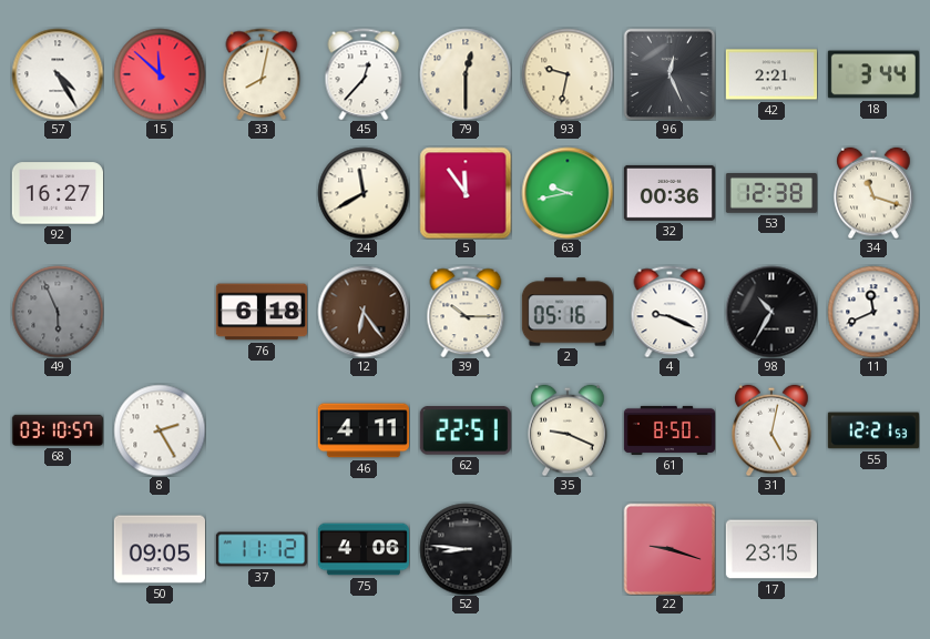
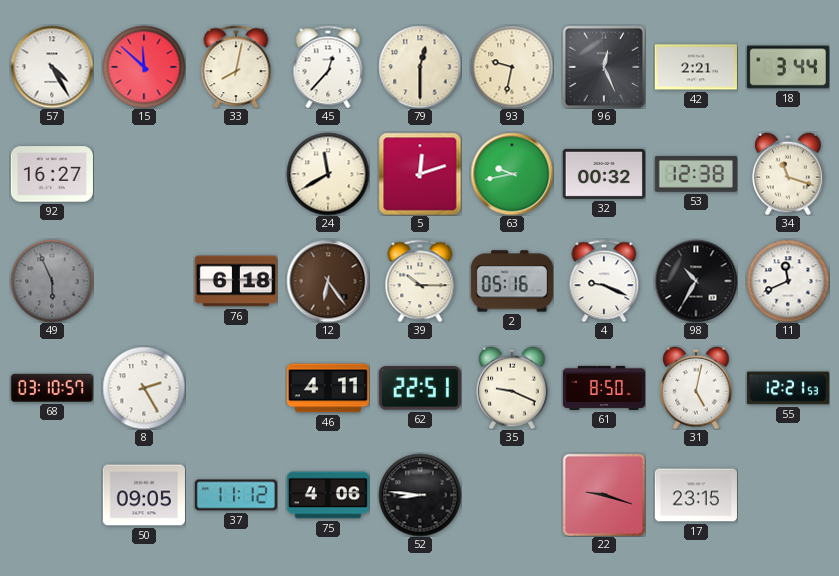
5: 11:54 -> 12:12 (420, 174)
32: 00:36 -> 00:32 (604, 174)
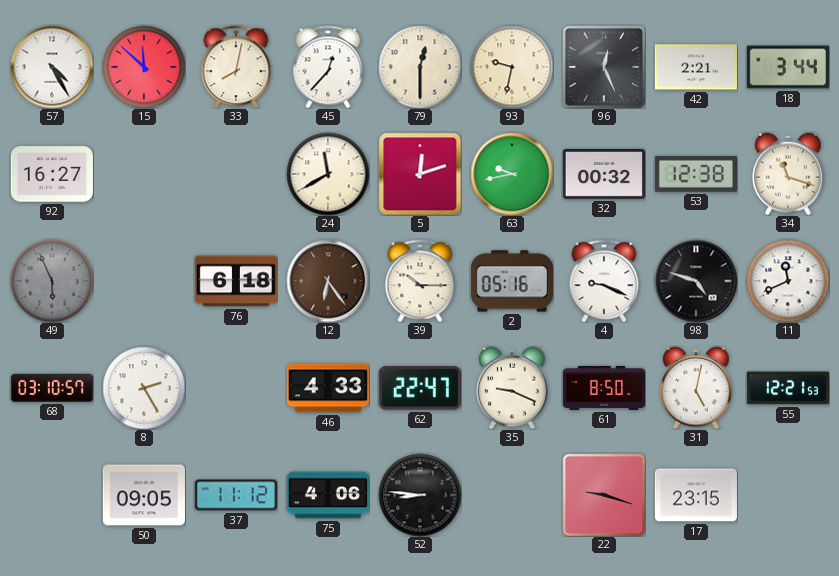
98: 10:35 -> 4:48 (696, 281)
46: 4:11 -> 4:33 (328, 388)
62: 22:51 -> 22:47 (420, 388)
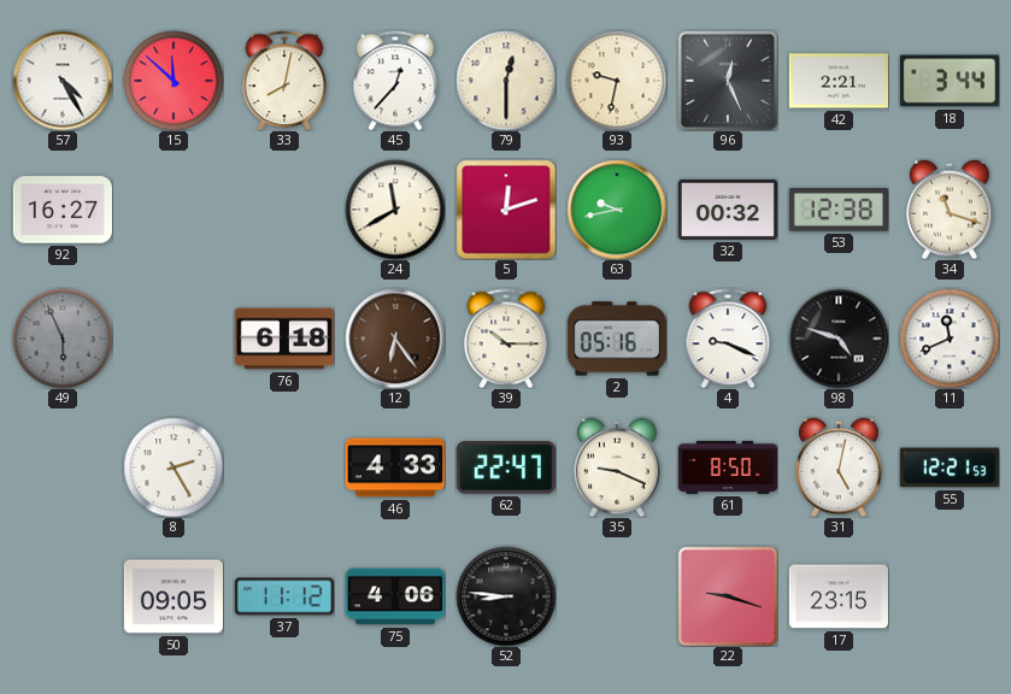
68: 03:10 -> none (52, 388)
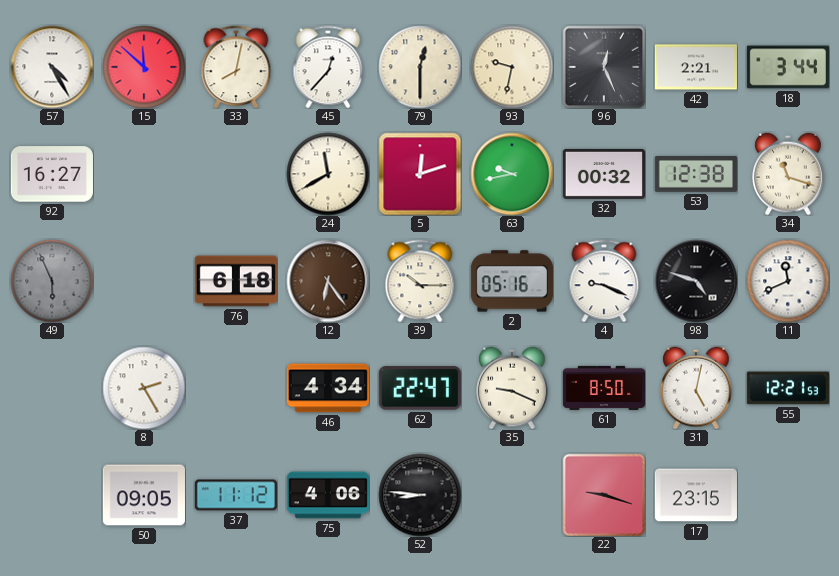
46: 4:33 -> 4:34 (328, 388)
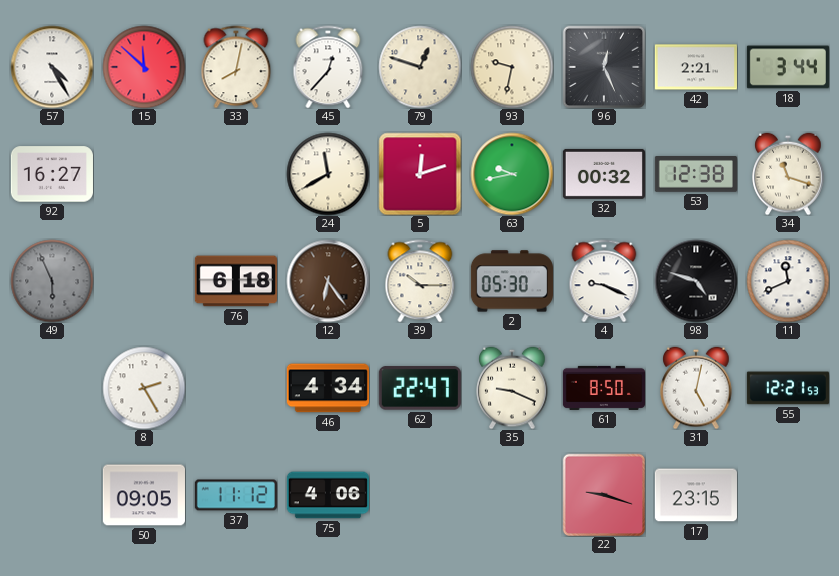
79: 12:30 -> 12:48 (420, 67)
2: 05:16 -> 05:30 (512, 281)
52: 8:46 -> none (420, 495)
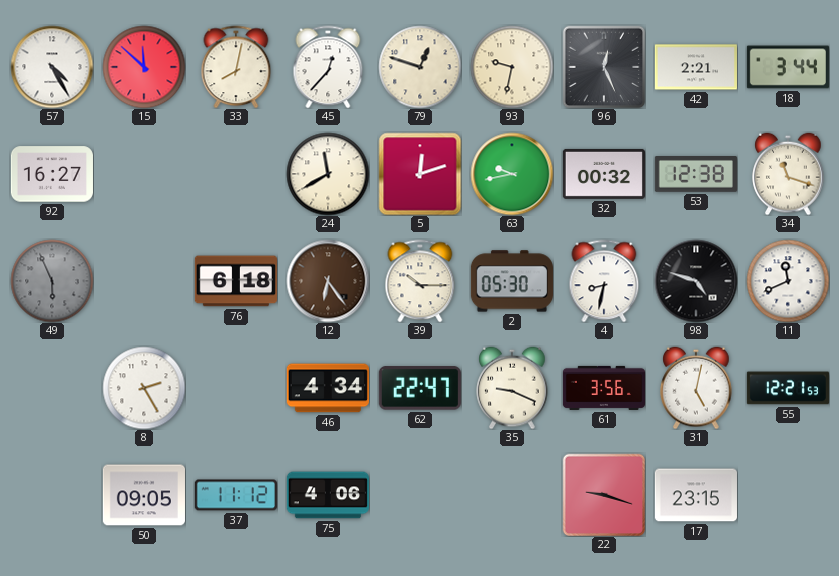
4: 9:19 -> 8:32 (604, 281)
61: 8:50 -> 3:56 (603, 388)
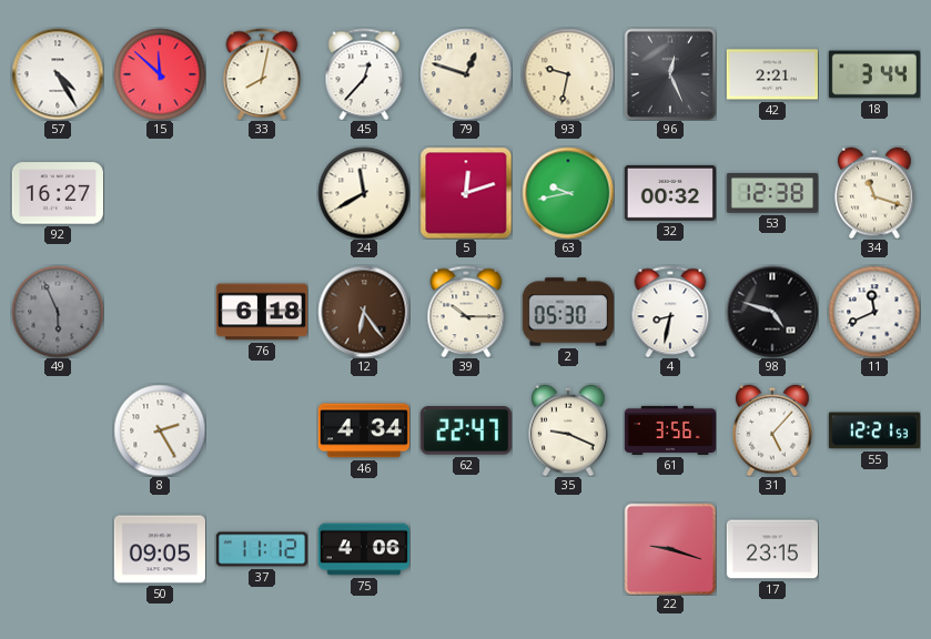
31: 5:02 -> 5:07 (772, 430)
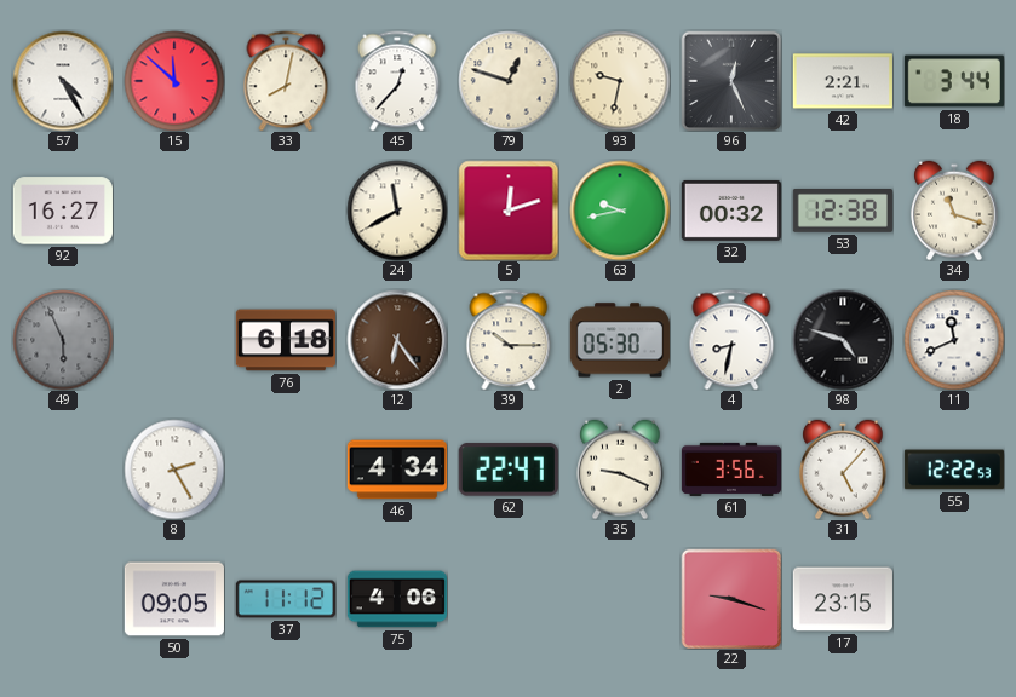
55: 12:21 -> 12:22 (954, 470)
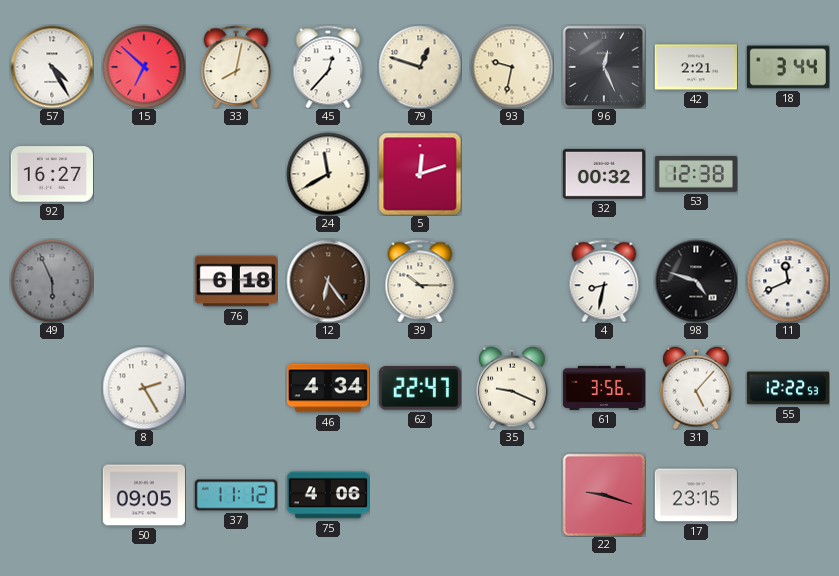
15: 11:52 -> 6:52 (144, 67)
63: 9:43 -> none (620, 211)
34: 11:18 -> none (954, 211)
2: 05:30 -> none (620, 340)
